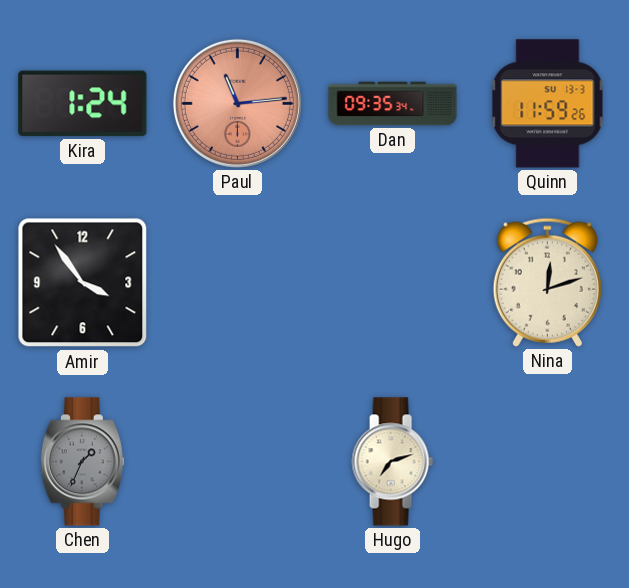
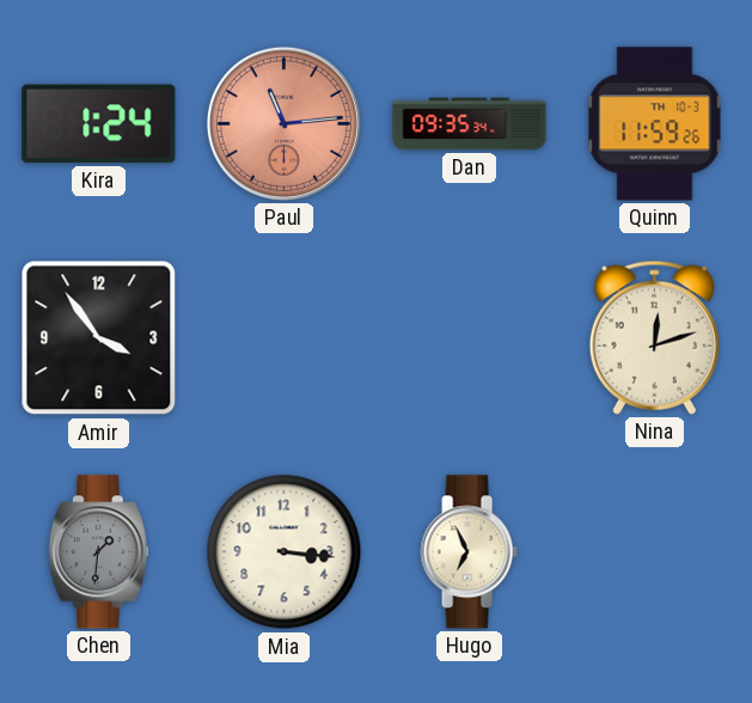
Quinn date: SU 13-3 -> TH 10-3 (655, 124)
Chen: 1:34 -> 1:31 (98, 552)
Mia: none -> 3:16 (285, 552)
Hugo: 7:12 -> 6:56 (469, 552)
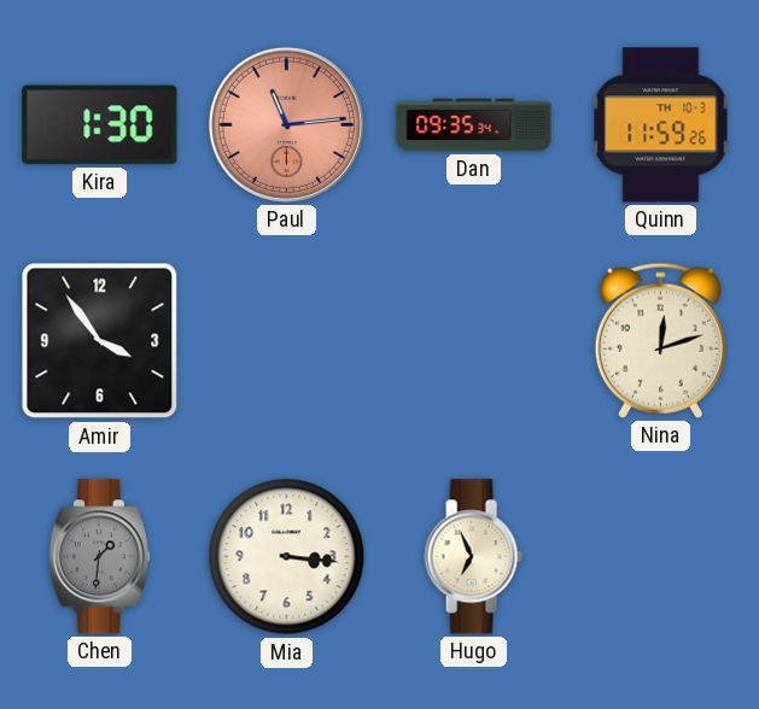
Kira: 1:24 -> 1:30 (100, 125)
